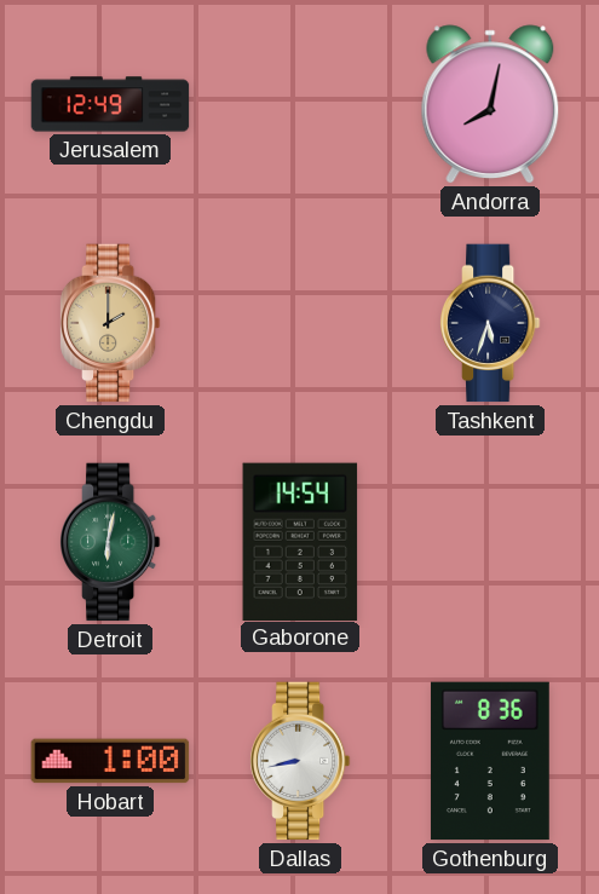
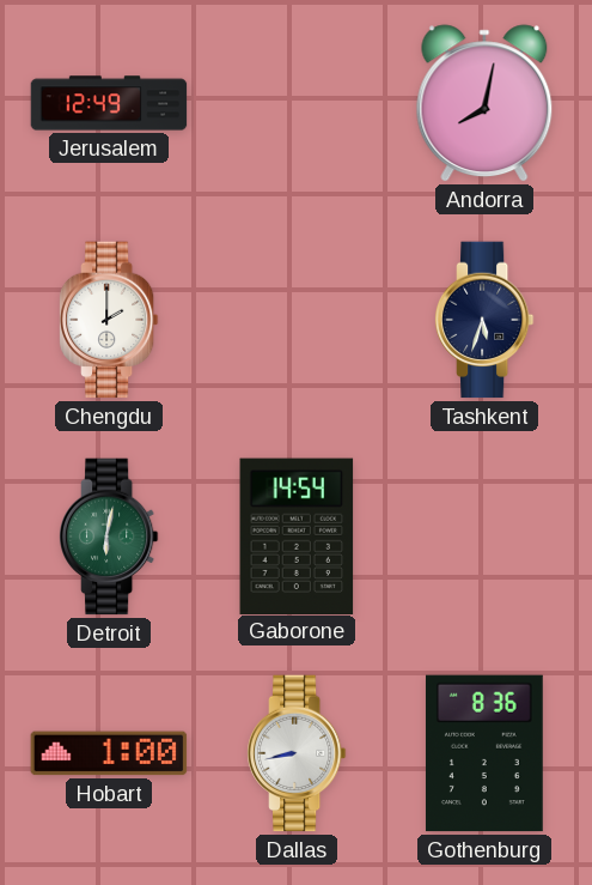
Chengdu dial: champagne -> white (109, 320)
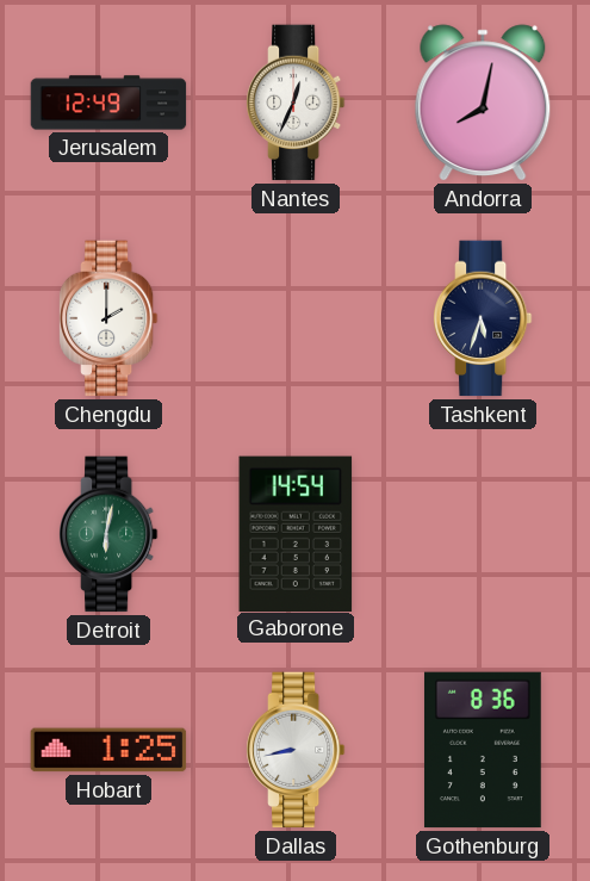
Nantes: none -> 12:34 (296, 103)
Hobart: 1:00 -> 1:25 (108, 750)
